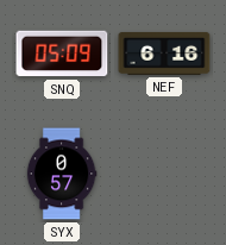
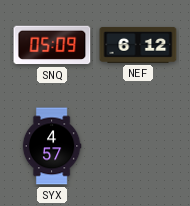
NEF: 6:16 -> 6:12 (138, 45)
SYX: 0:57 -> 4:57 (52, 146)
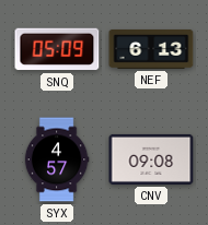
NEF: 6:12 -> 6:13 (151, 49)
CNV: none -> 09:08 (151, 159)
